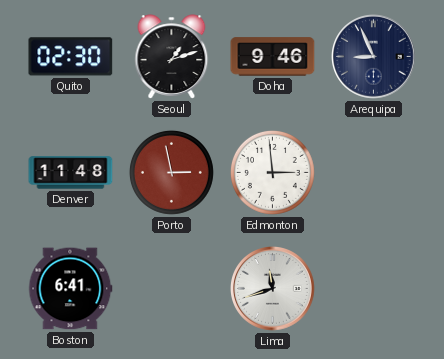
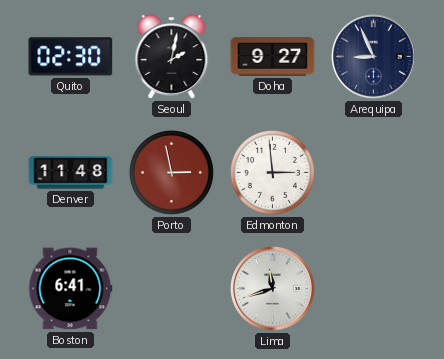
Seoul: 1:12 -> 2:02 (172, 57)
Doha: 9:46 -> 9:27 (273, 57)
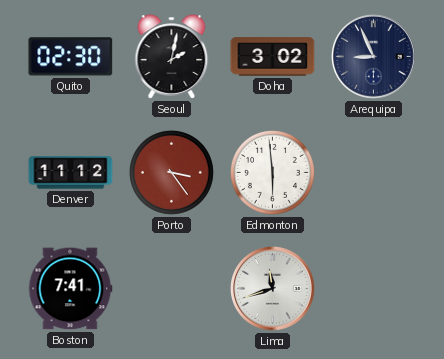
Doha: 9:27 -> 3:02 (273, 57)
Denver: 11:48 -> 11:12 (71, 173)
Porto: 2:58 -> 3:24 (171, 172)
Edmonton: 2:59 -> 5:59 (272, 172)
Boston: 6:41 -> 7:41 (70, 289)
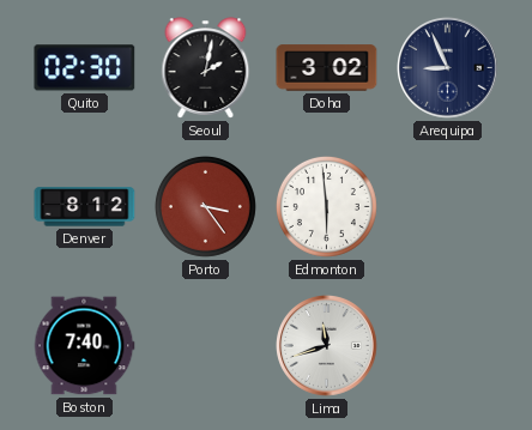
Denver: 11:12 -> 8:12 (85, 207)
Boston: 7:41 -> 7:40 (84, 346)
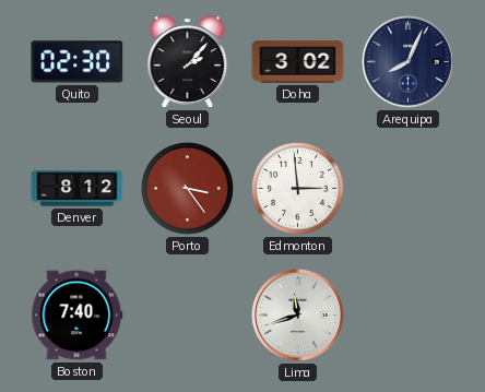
Seoul: 2:02 -> 2:07 (188, 62)
Arequipa: 8:56 -> 8:04 (409, 62)
Edmonton: 5:59 -> 2:59 (297, 188)
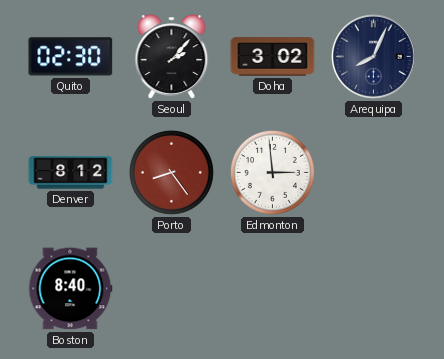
Porto: 3:24 -> 8:24 (171, 172)
Boston: 7:40 -> 8:40 (70, 289)
Lima: 11:42 -> none (298, 316)
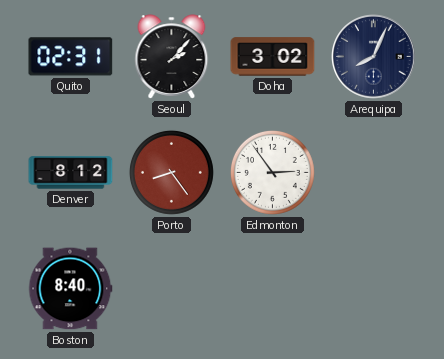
Quito: 02:30 -> 02:31 (71, 57)
Edmonton: 2:59 -> 2:54 (272, 172)
